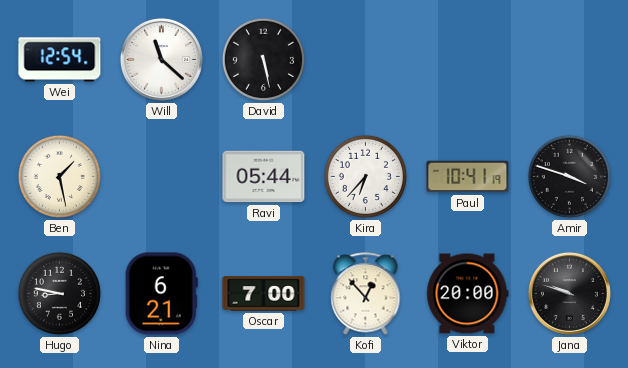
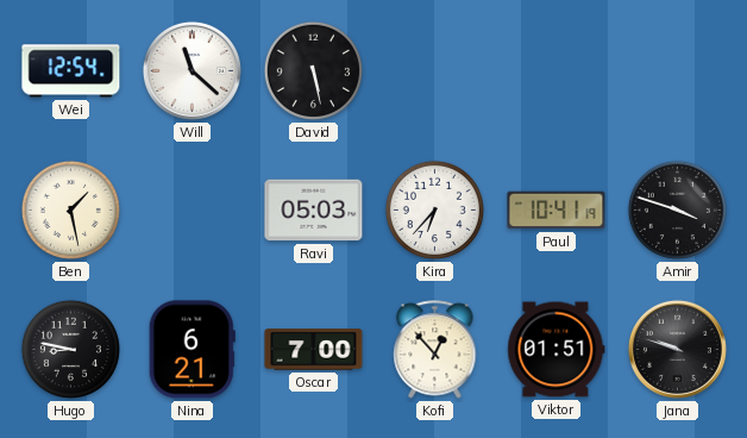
Ravi: 05:44 -> 05:03 (314, 211)
Viktor: 20:00 -> 01:51 (557, 350)
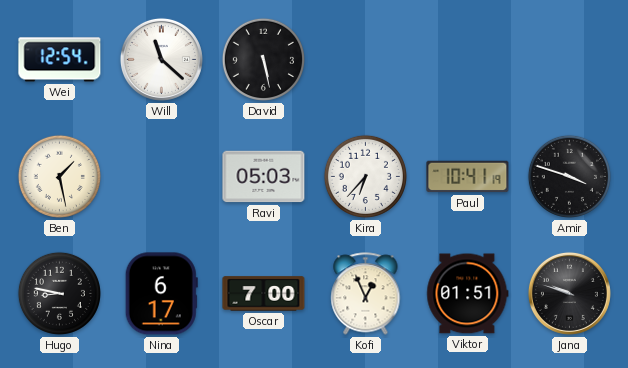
Nina: 6:21 -> 6:17 (161, 294)
Kofi: 12:53 -> 12:56 (366, 294)
